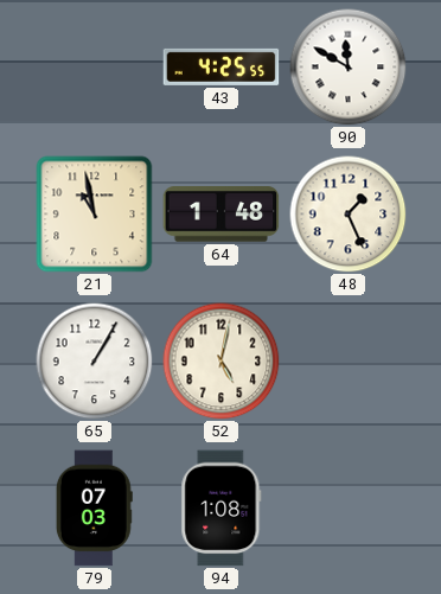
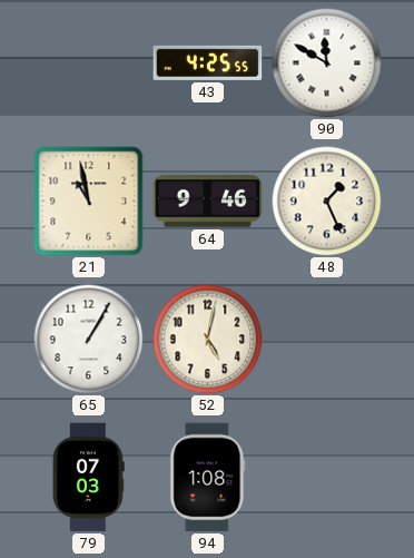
64: 1:48 -> 9:46 (208, 202)
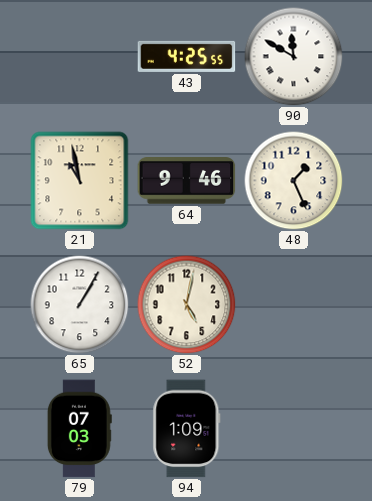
94: 1:08 -> 1:09 (187, 429)
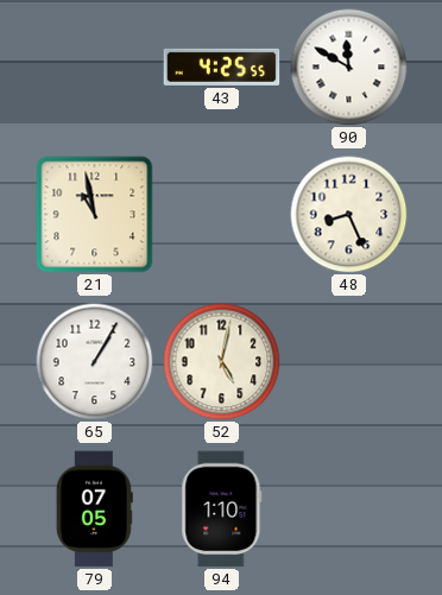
64: 9:46 -> none (187, 181)
48: 1:26 -> 8:26 (349, 215)
79: 07:03 -> 07:05 (94, 509)
94: 1:09 -> 1:10 (222, 509)
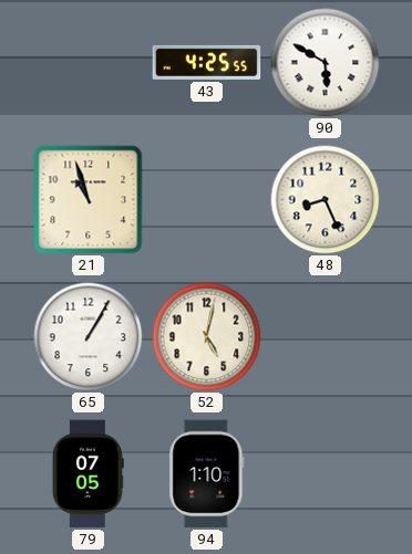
90: 11:50 -> 5:50 (326, 63)
21: 10:58 -> 10:57 (89, 200)
